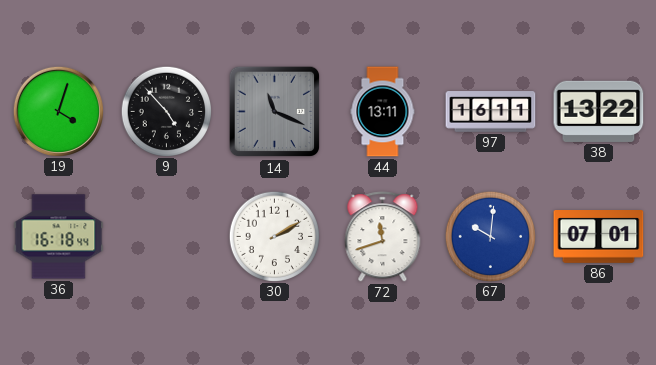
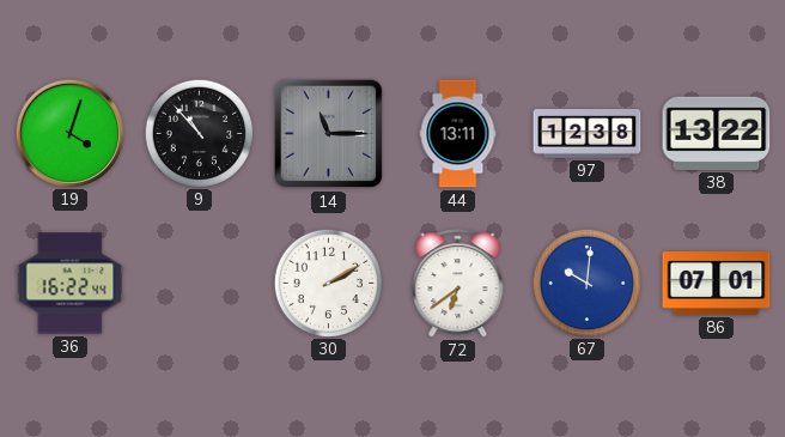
9: 4:53 -> 10:53 (199, 133)
14: 11:19 -> 11:15 (329, 134)
97: 16:11 -> 12:38 (588, 134)
36: 16:18 -> 16:22 (71, 284)
72: 11:42 -> 6:39 (458, 284)
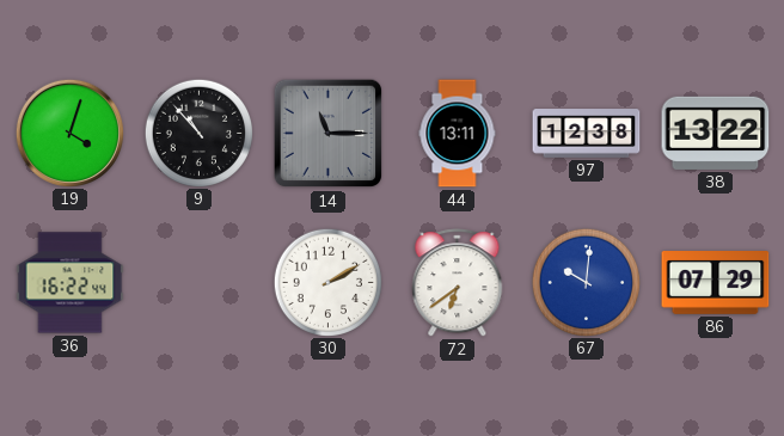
86: 07:01 -> 07:29 (716, 283)
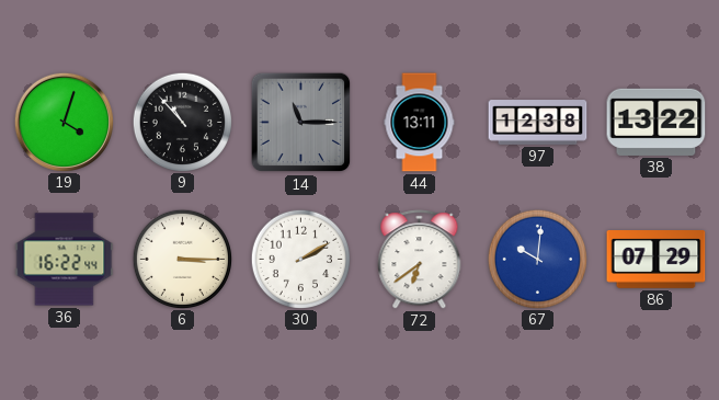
6: none -> 3:15 (182, 259)
